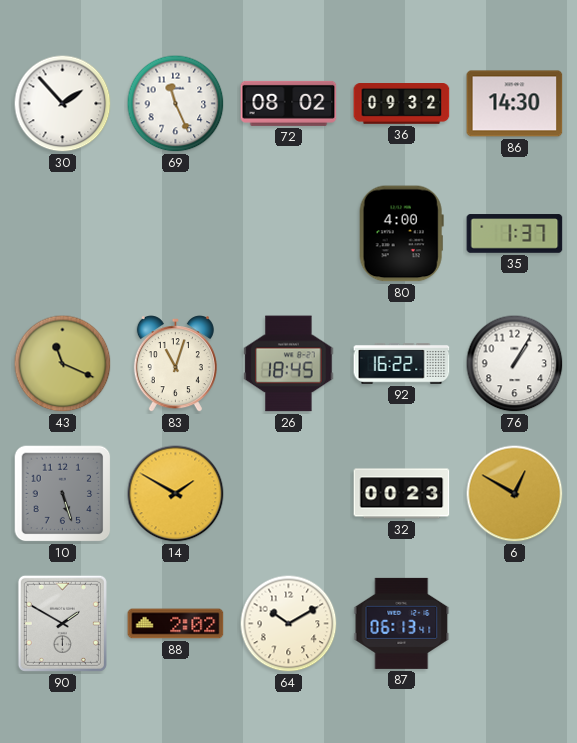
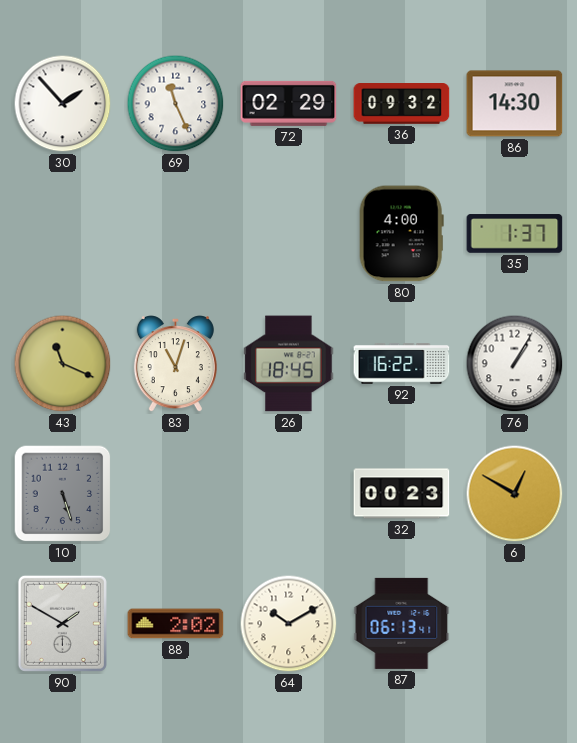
72: 08:02 -> 02:29 (289, 103)
14: 1:50 -> none (176, 494)
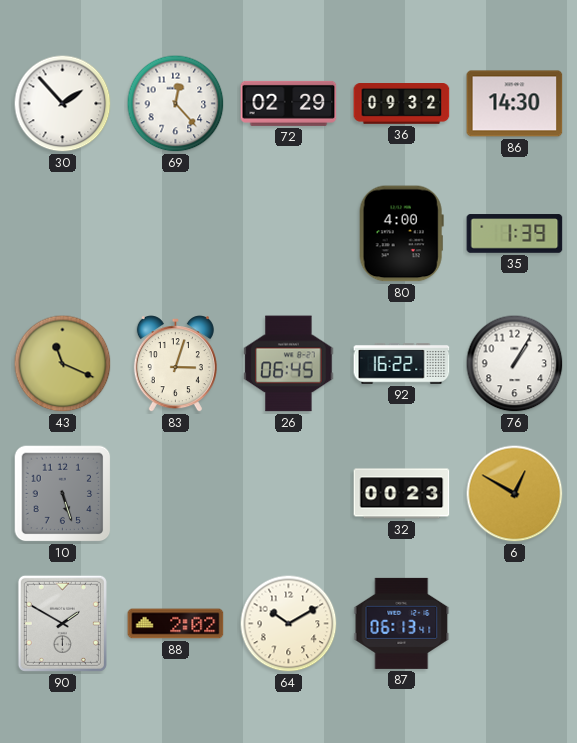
69: 11:26 -> 12:23 (176, 104)
35: 1:37 -> 1:39 (515, 234)
83: 11:03 -> 3:03 (175, 364)
26: 18:45 -> 06:45 (289, 364)
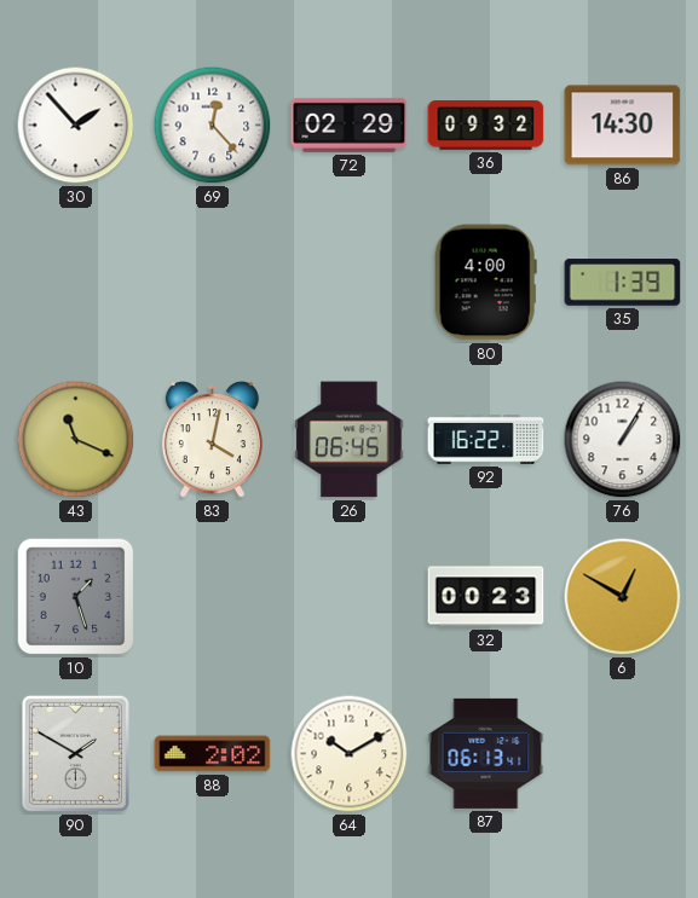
83: 3:03 -> 4:02 (212, 440)
10: 5:27 -> 1:27 (76, 597)
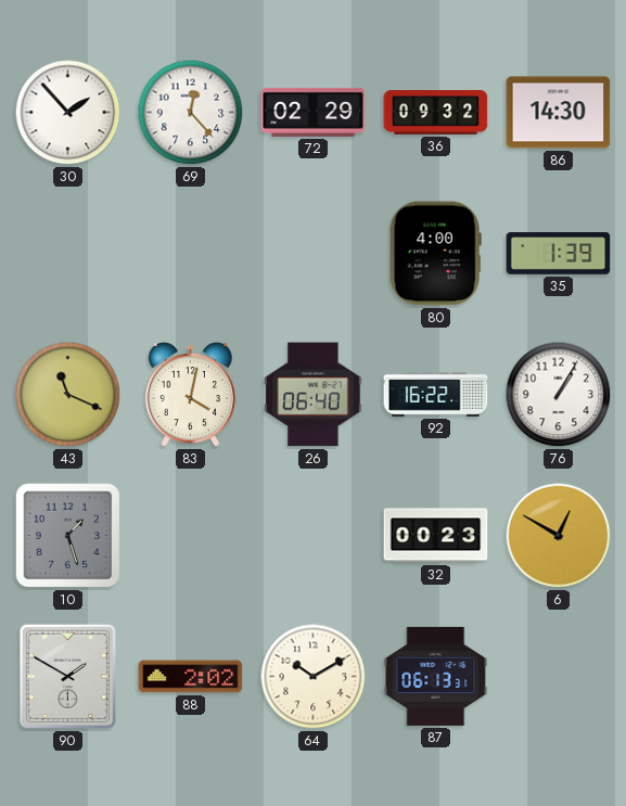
26: 06:45 -> 06:40 (314, 395)
87: 06:13:41 -> 06:13:31 (436, 676)
